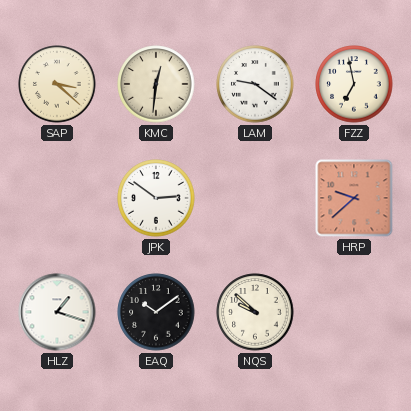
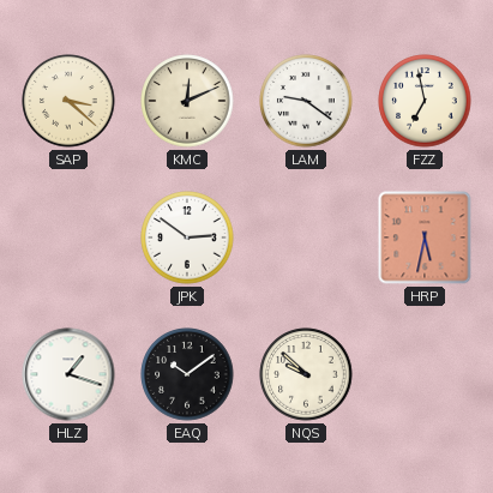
KMC: 12:31 -> 12:11 (187, 101)
HRP: 9:38 -> 5:32 (425, 238)
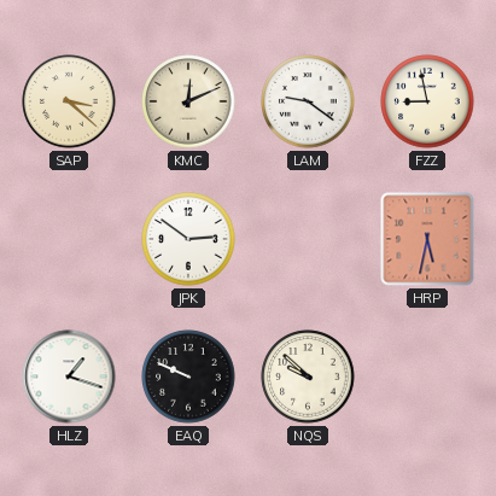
FZZ: 6:58 -> 8:58 (427, 101)
EAQ: 10:09 -> 9:49 (188, 377)
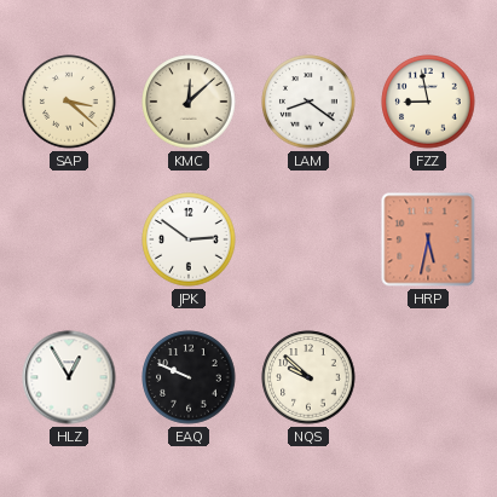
KMC: 12:11 -> 12:08 (189, 102)
LAM: 9:21 -> 8:21 (308, 102)
HLZ: 1:18 -> 12:55 (69, 377)
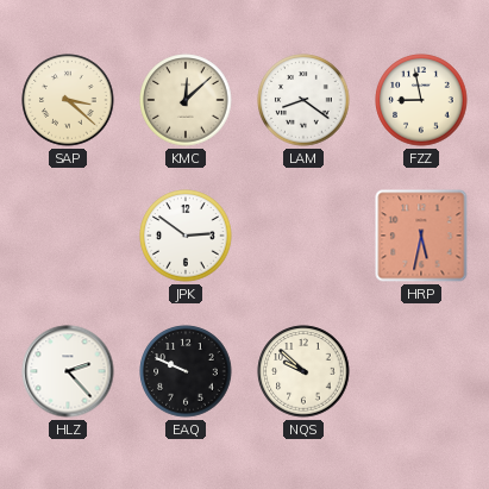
HLZ: 12:55 -> 2:23 (68, 371)
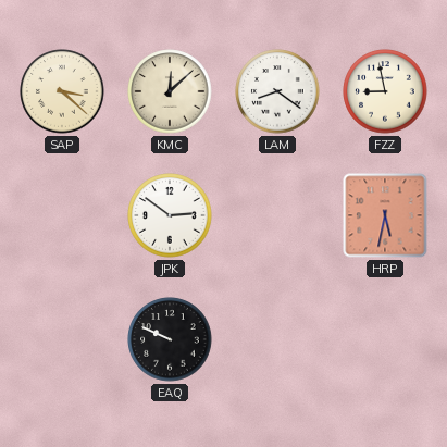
HLZ: 2:23 -> none (68, 371)
NQS: 9:52 -> none (303, 371)
